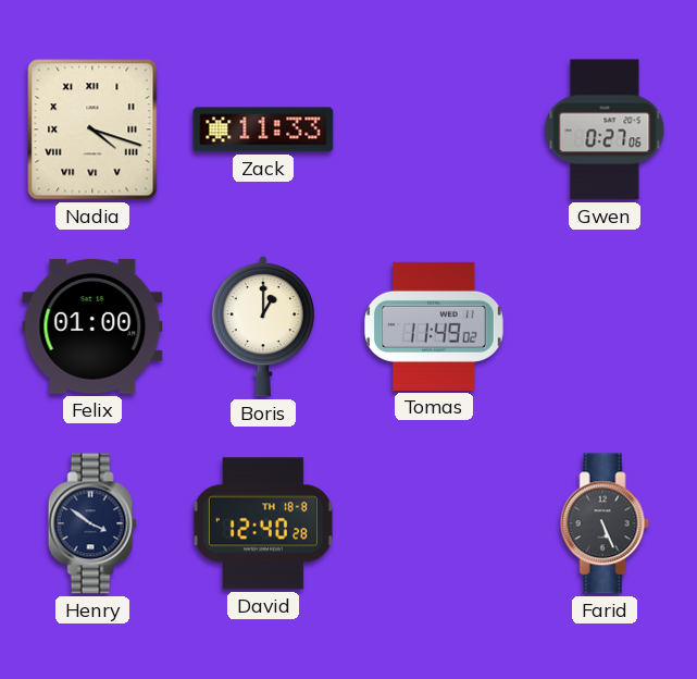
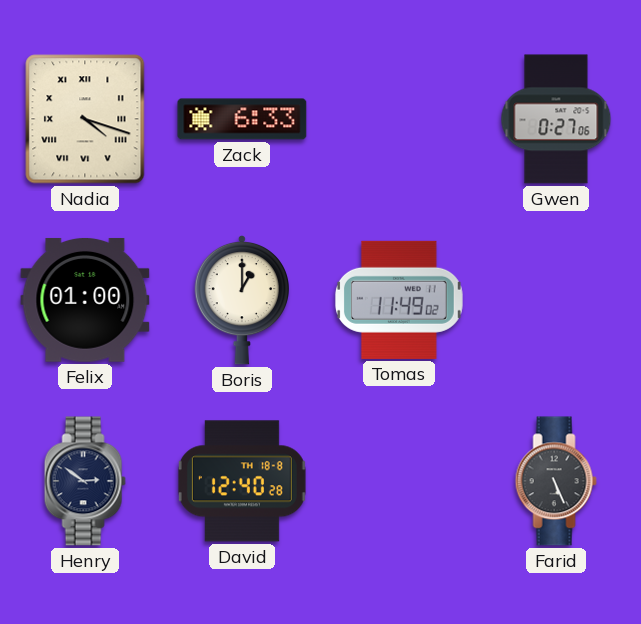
Zack: 11:33 -> 6:33 (242, 119)
Henry: 3:51 -> 2:51 (85, 481)
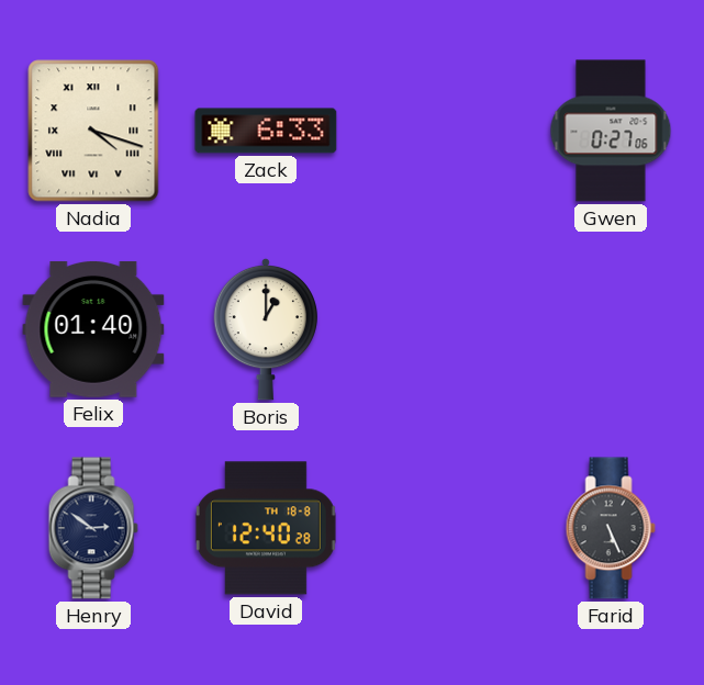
Felix: 01:00 -> 01:40 (93, 329)
Tomas: 11:49 -> none (399, 300)
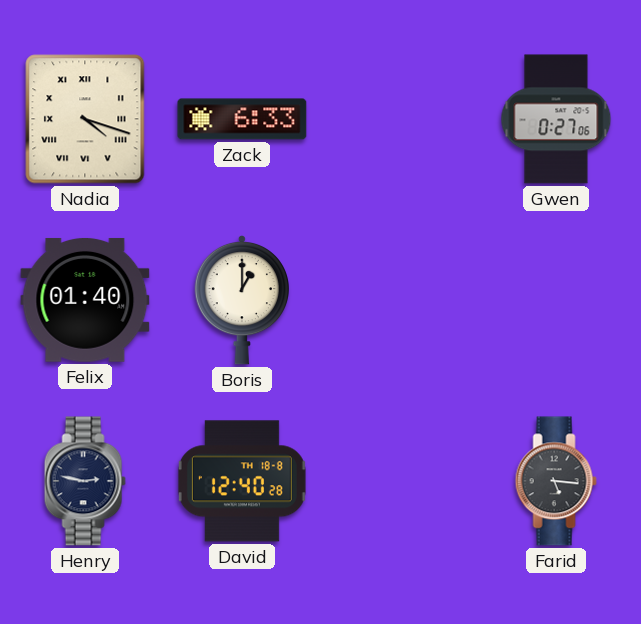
Henry: 2:51 -> 2:47 (85, 481)
Farid: 5:26 -> 5:16 (556, 481)
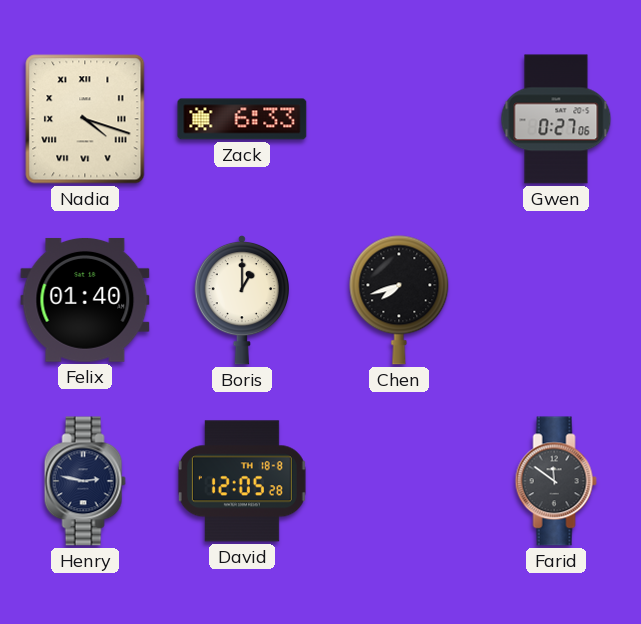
Chen: none -> 7:42 (399, 300)
David: 12:40 -> 12:05 (242, 481)
Farid: 5:16 -> 11:51 (556, 481)
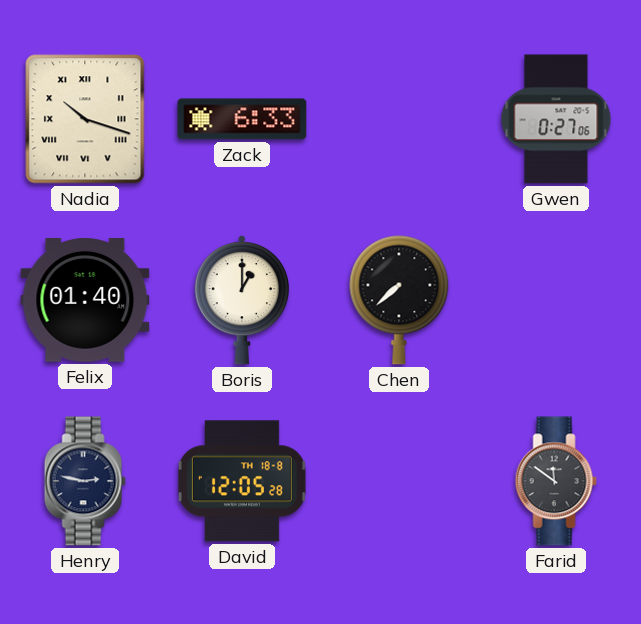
Nadia: 4:18 -> 10:18 (85, 119)
Chen: 7:42 -> 7:38 (399, 300)
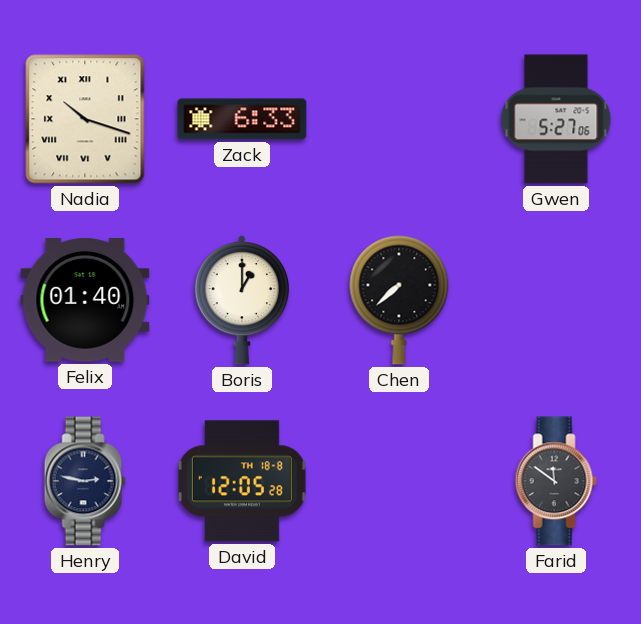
Gwen: 0:27 -> 5:27 (556, 119)
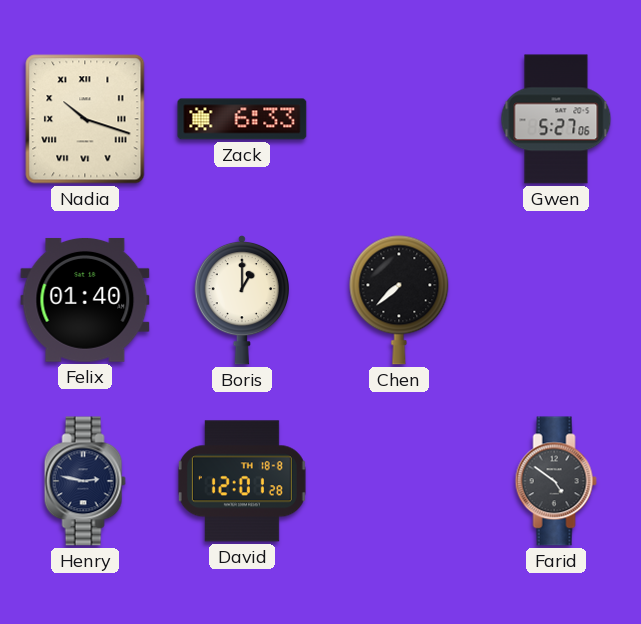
David: 12:05 -> 12:01 (242, 481)
Farid: 11:51 -> 4:51 (556, 481)
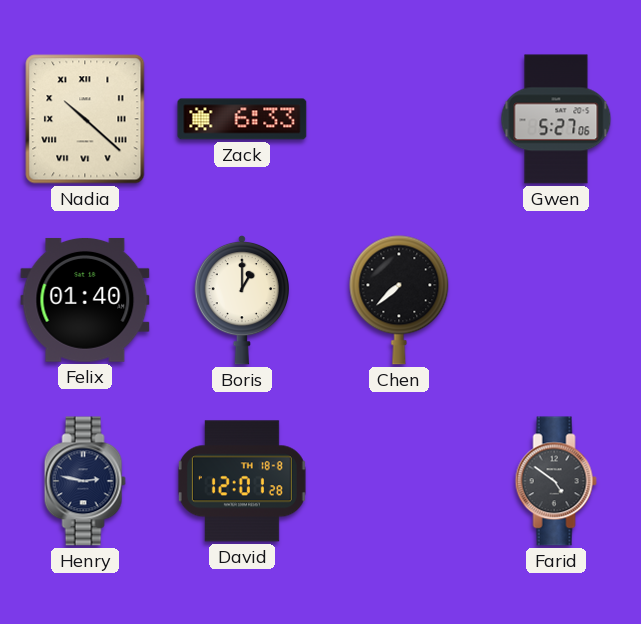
Nadia: 10:18 -> 10:22 (85, 119)
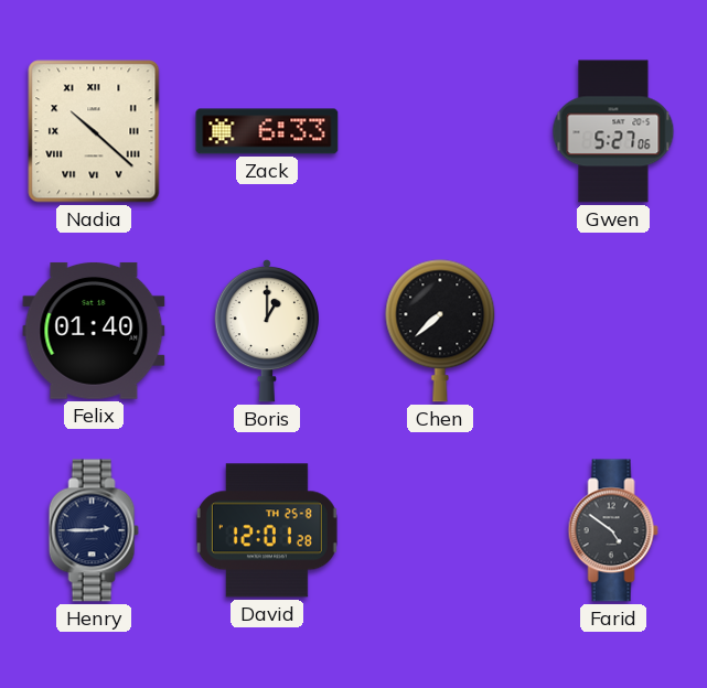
Henry: 2:47 -> 2:45 (94, 530)
David date: TH 18-8 -> TH 25-8 (267, 530)
